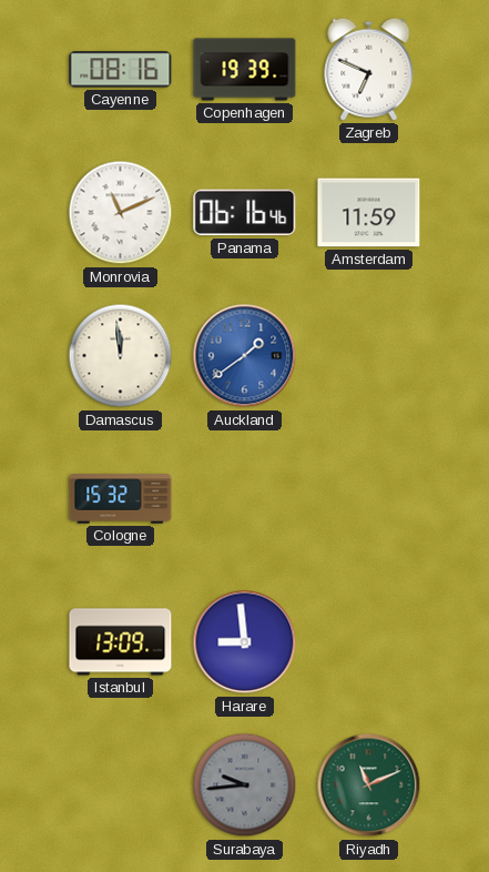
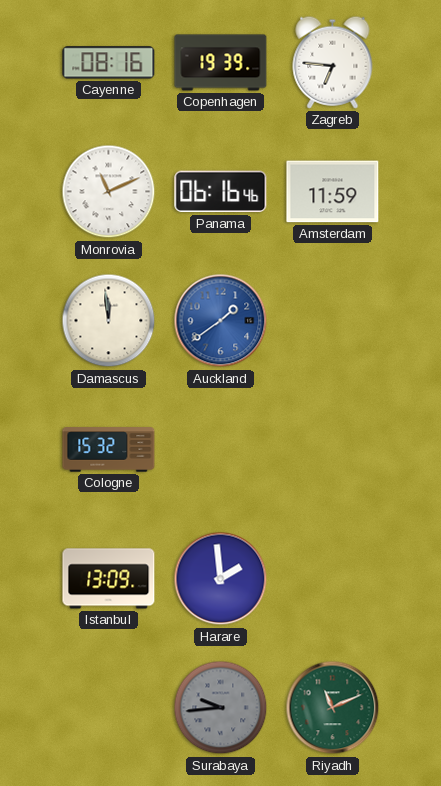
Zagreb: 6:49 -> 6:46 (333, 62)
Harare: 8:59 -> 1:59 (221, 579)
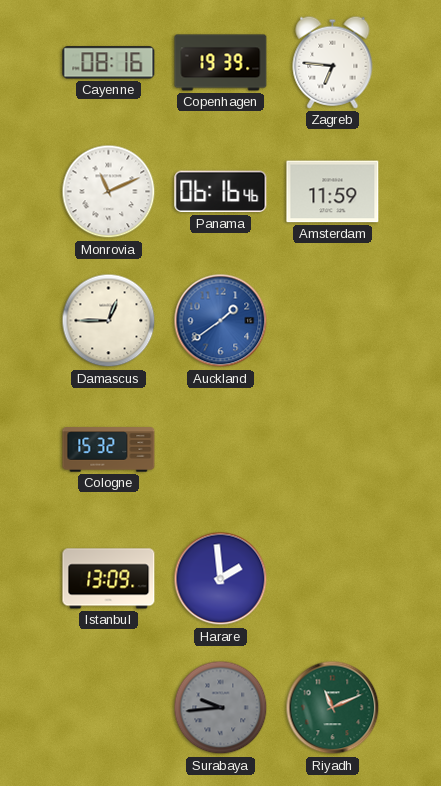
Damascus: 11:59 -> 12:45 (109, 321)
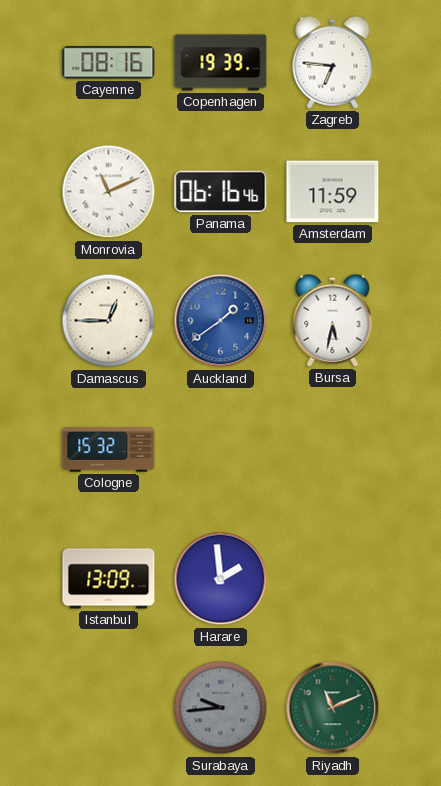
Bursa: none -> 5:32 (333, 320)
